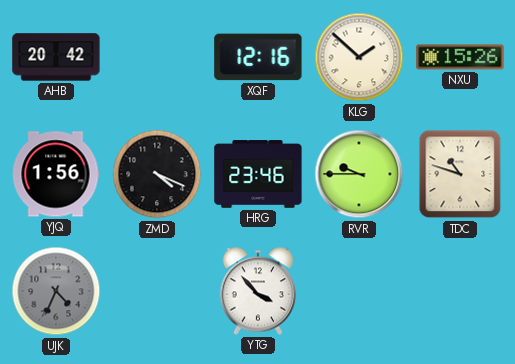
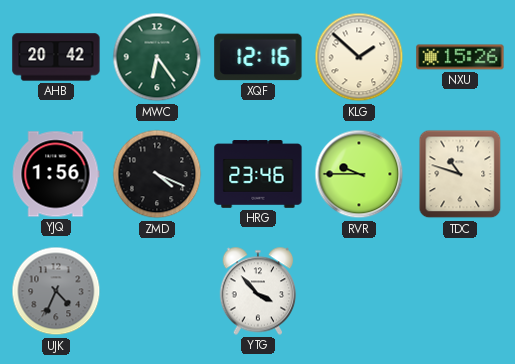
MWC: none -> 6:24 (157, 57)
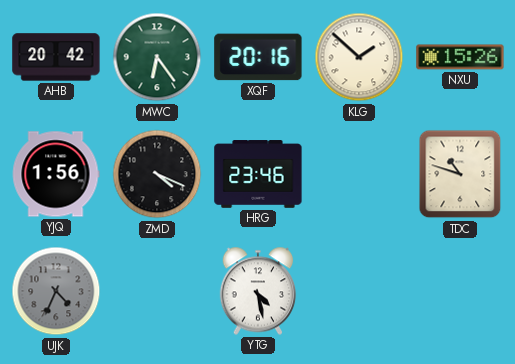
XQF: 12:16 -> 20:16 (258, 57)
RVR: 9:45 -> none (359, 174)
YTG: 3:53 -> 4:28 (258, 291)
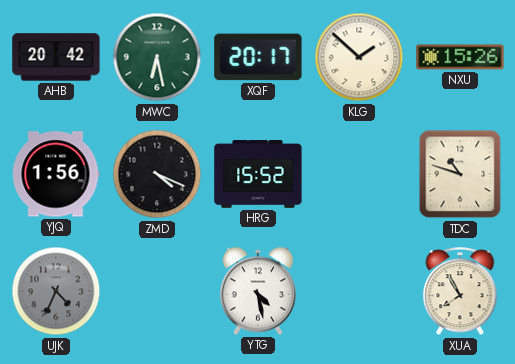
MWC: 6:24 -> 6:28 (157, 57)
XQF: 20:16 -> 20:17 (258, 57)
HRG: 23:46 -> 15:52 (258, 174)
XUA: none -> 7:55 (460, 292)
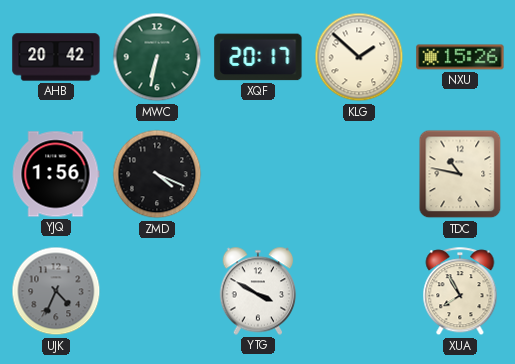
MWC: 6:28 -> 6:32 (157, 57)
HRG: 15:52 -> none (258, 174)
TDC: 10:48 -> 10:47 (460, 174)
YTG: 4:28 -> 3:50 (258, 291)
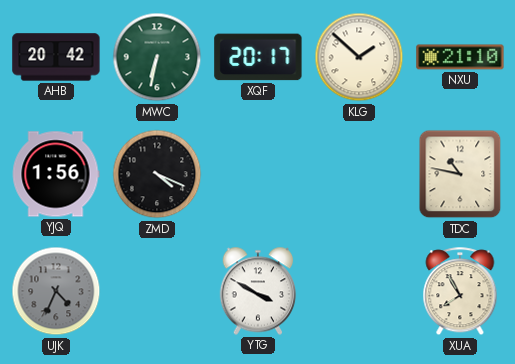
NXU: 15:26 -> 21:10 (460, 57)
